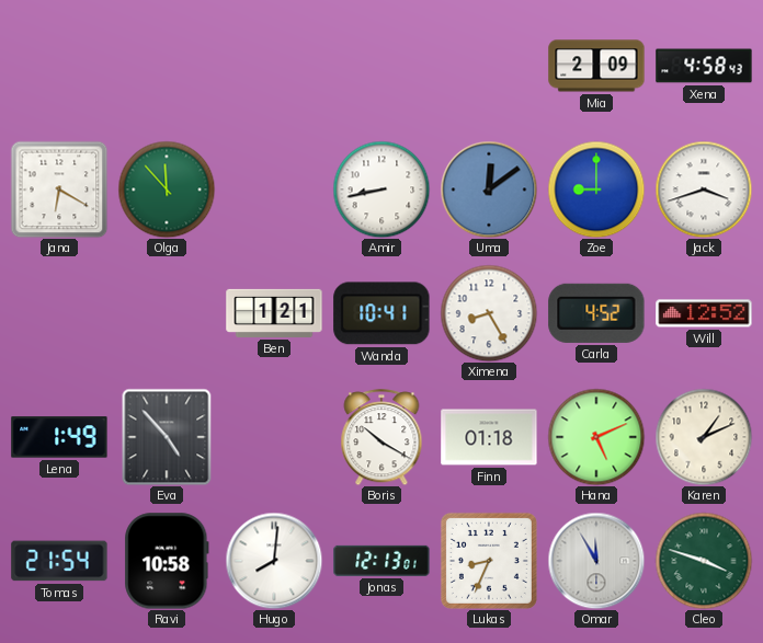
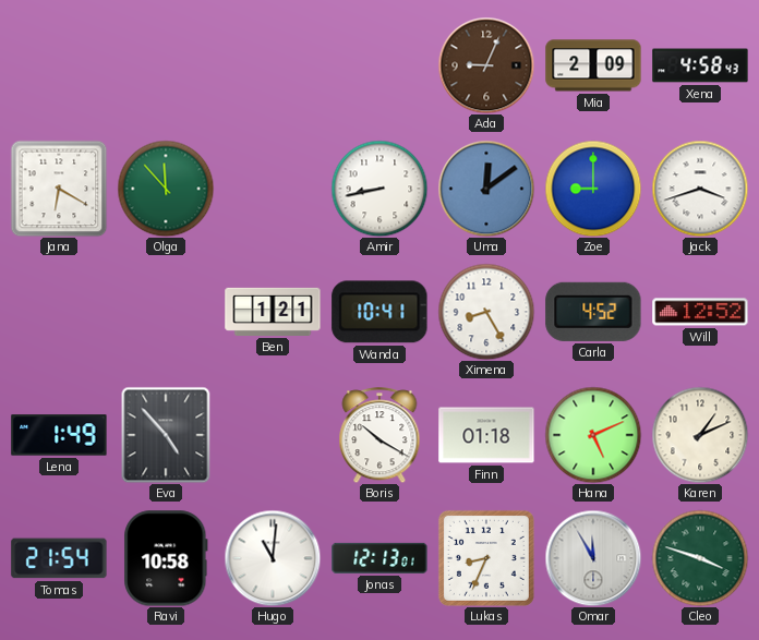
Ada: none -> 9:04 (486, 65)
Hugo: 8:01 -> 11:01 (273, 558)
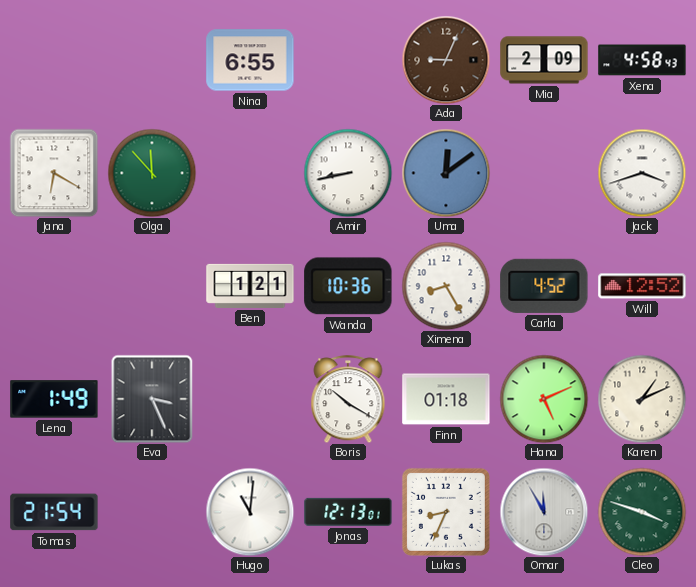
Nina: none -> 6:55 (250, 60)
Zoe: 9:00 -> none (593, 189)
Wanda: 10:41 -> 10:36 (348, 286)
Eva: 4:53 -> 3:26 (152, 399)
Ravi: 10:58 -> none (166, 558)
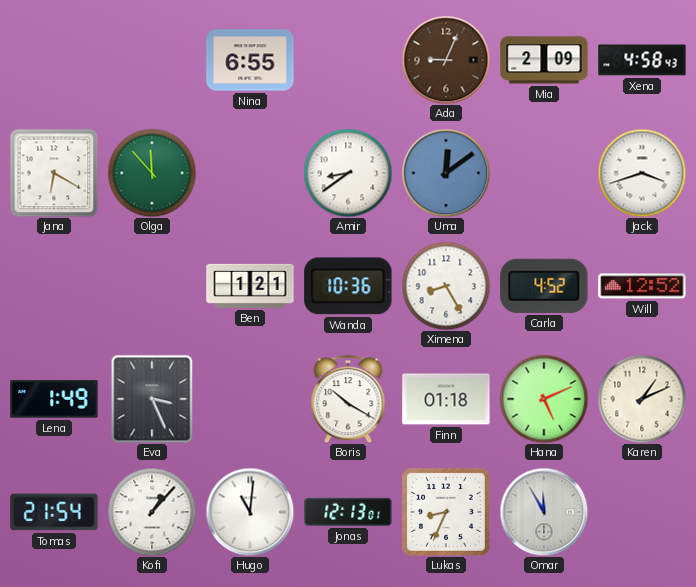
Amir: 8:43 -> 8:39 (348, 173)
Kofi: none -> 1:07 (152, 512)
Cleo: 3:48 -> none (642, 512)
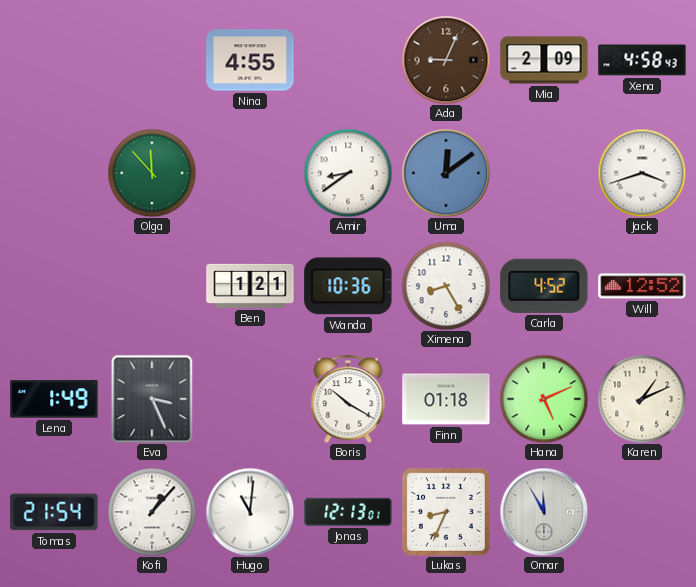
Nina: 6:55 -> 4:55 (250, 60)
Jana: 6:20 -> none (54, 173)
